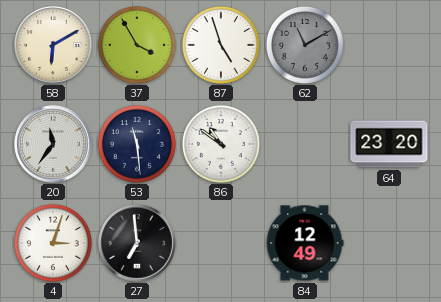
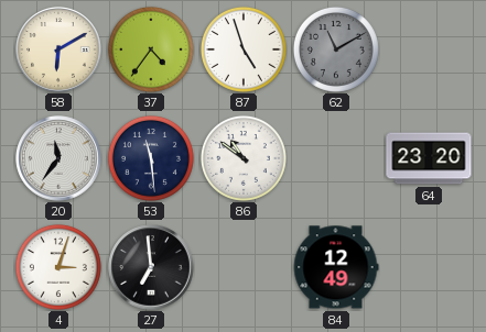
37: 3:55 -> 4:36 (151, 49)
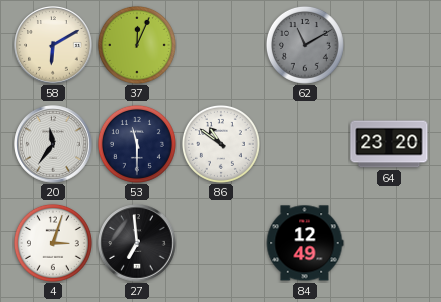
37: 4:36 -> 12:04 (137, 45)
87: 4:57 -> none (244, 49)
53: 11:29 -> 11:30 (137, 144)
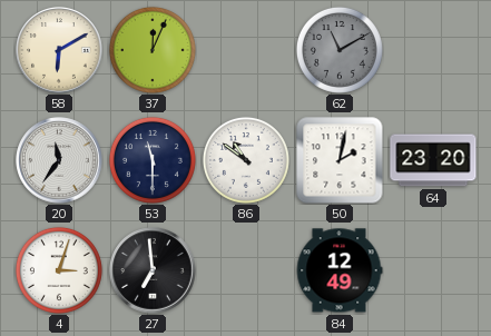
50: none -> 2:02 (340, 160)
